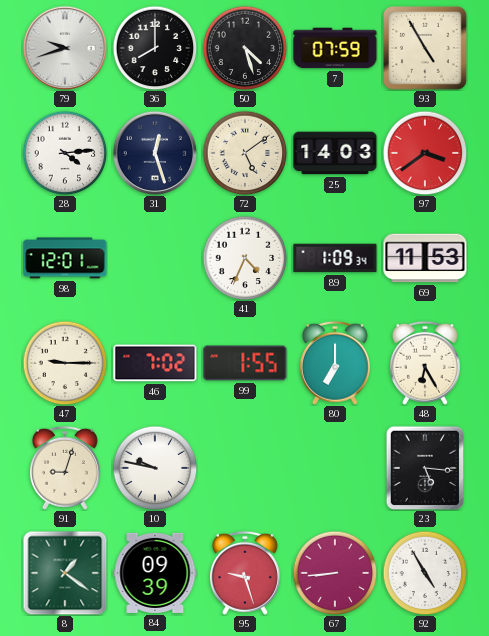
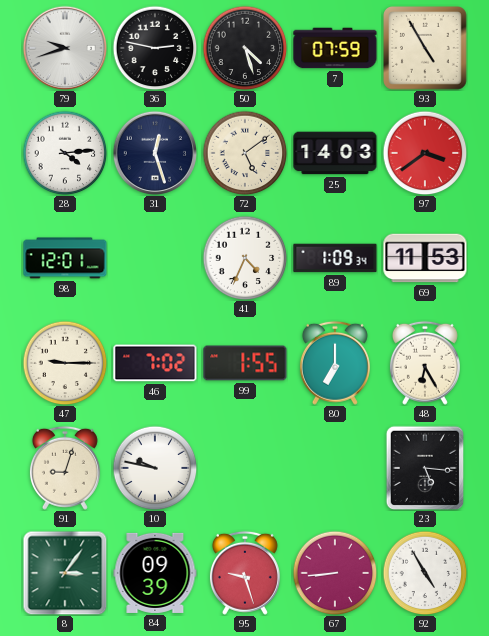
36: 8:00 -> 2:47 (155, 48)
8: 1:21 -> 3:06 (65, 573)
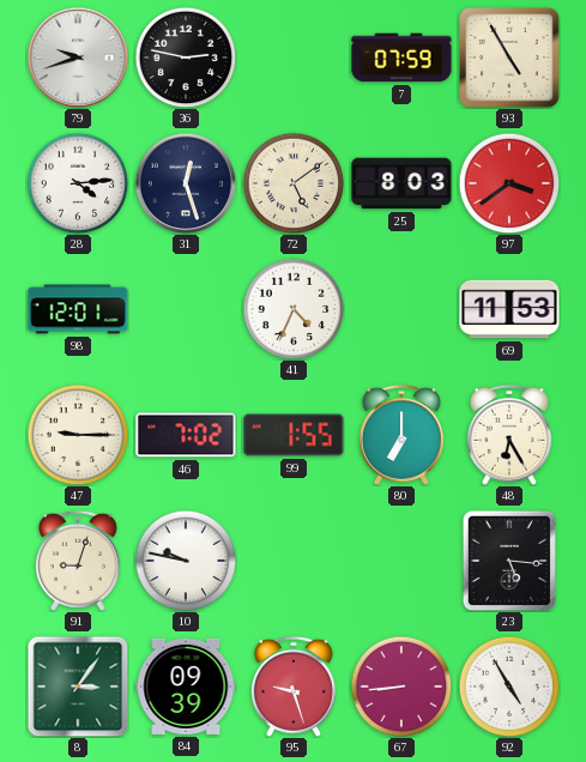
50: 4:27 -> none (245, 48)
25: 14:03 -> 8:03 (401, 183)
89: 1:09 -> none (335, 258)
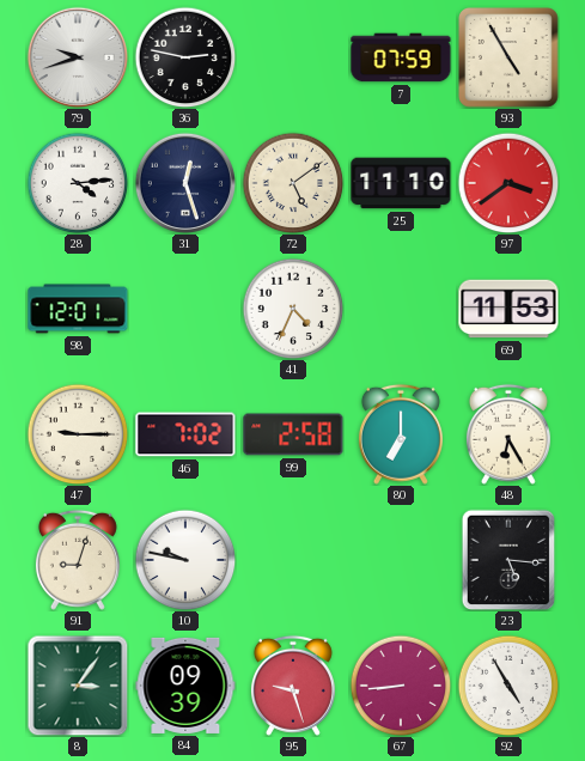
25: 8:03 -> 11:10 (401, 183)
99: 1:55 -> 2:58 (293, 434)
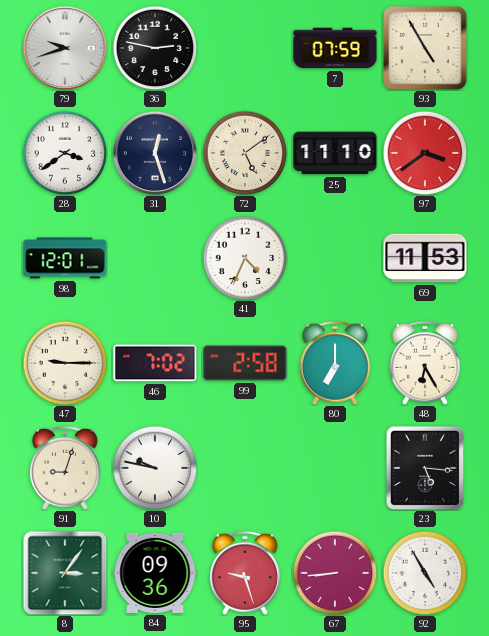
28: 4:14 -> 3:39 (65, 153)
84: 09:39 -> 09:36 (155, 573)
